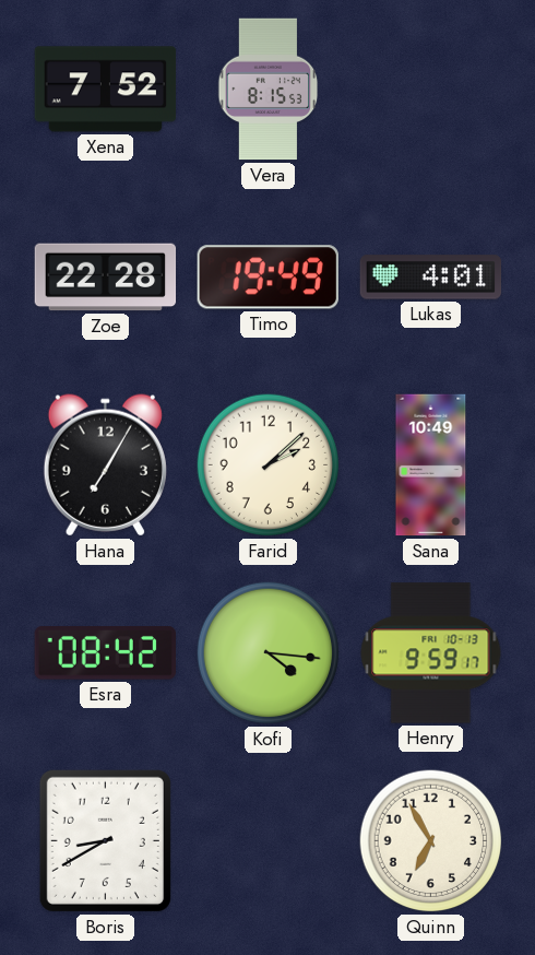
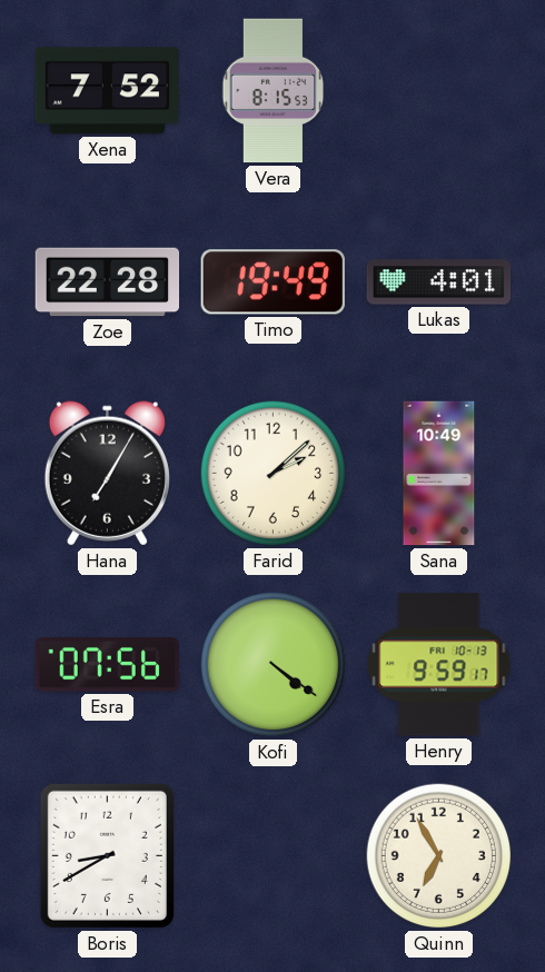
Esra: 08:42 -> 07:56 (107, 665)
Kofi: 4:16 -> 4:21 (274, 665)
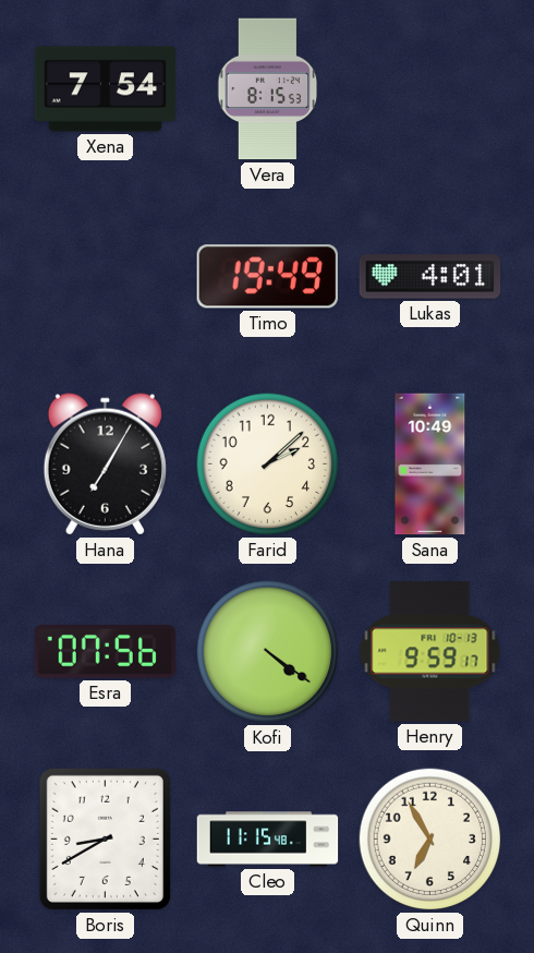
Xena: 7:52 -> 7:54 (106, 89)
Zoe: 22:28 -> none (108, 282)
Cleo: none -> 11:15 (268, 840)
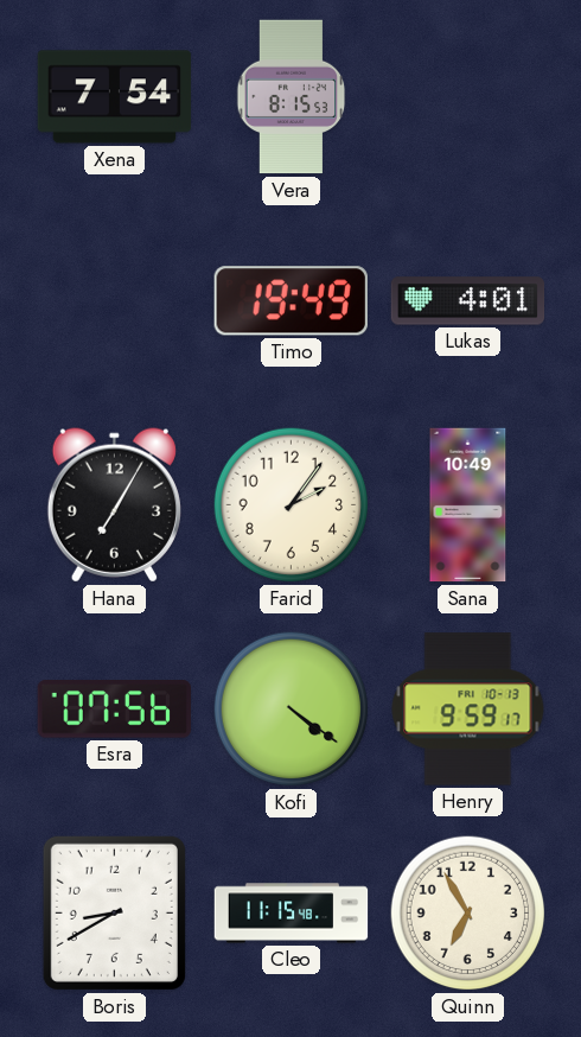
Farid: 2:08 -> 2:06 (292, 505)
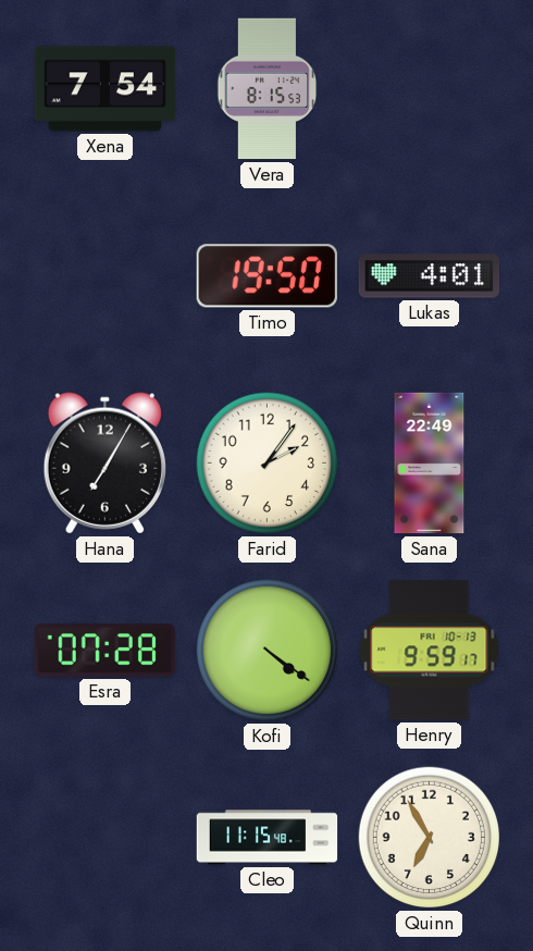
Timo: 19:49 -> 19:50 (266, 276)
Sana: 10:49 -> 22:49 (430, 464)
Esra: 07:56 -> 07:28 (104, 651)
Boris: 8:40 -> none (114, 912)
